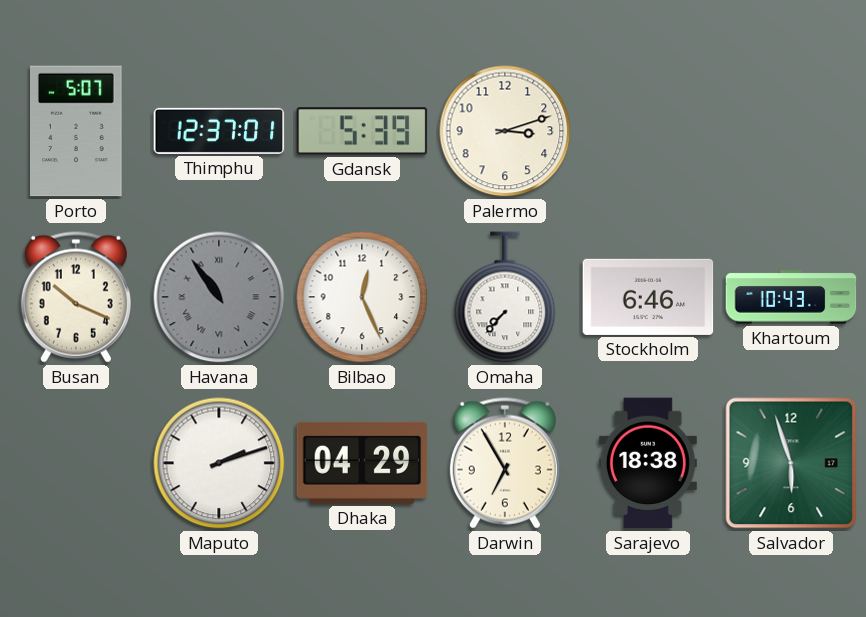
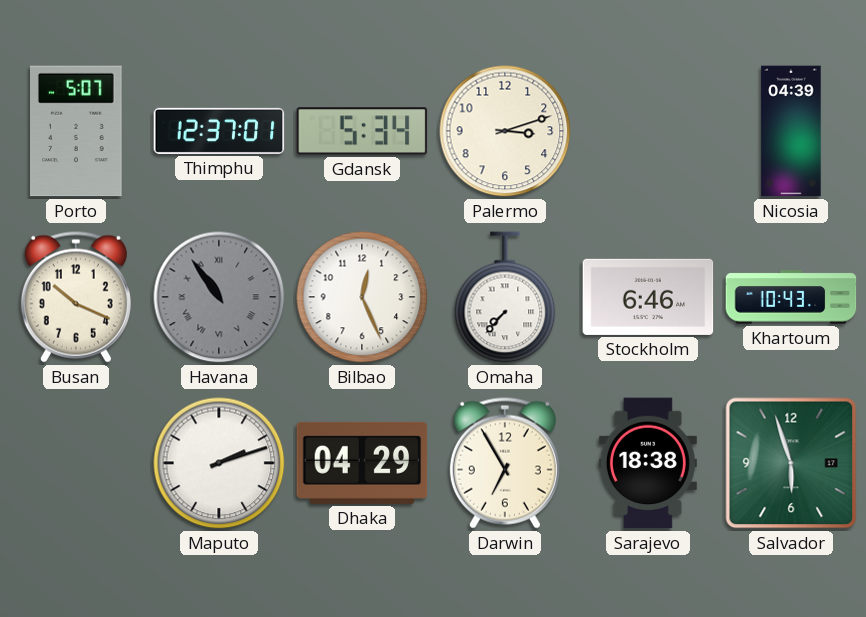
Gdansk: 5:39 -> 5:34 (362, 131)
Nicosia: none -> 04:39 (791, 131)
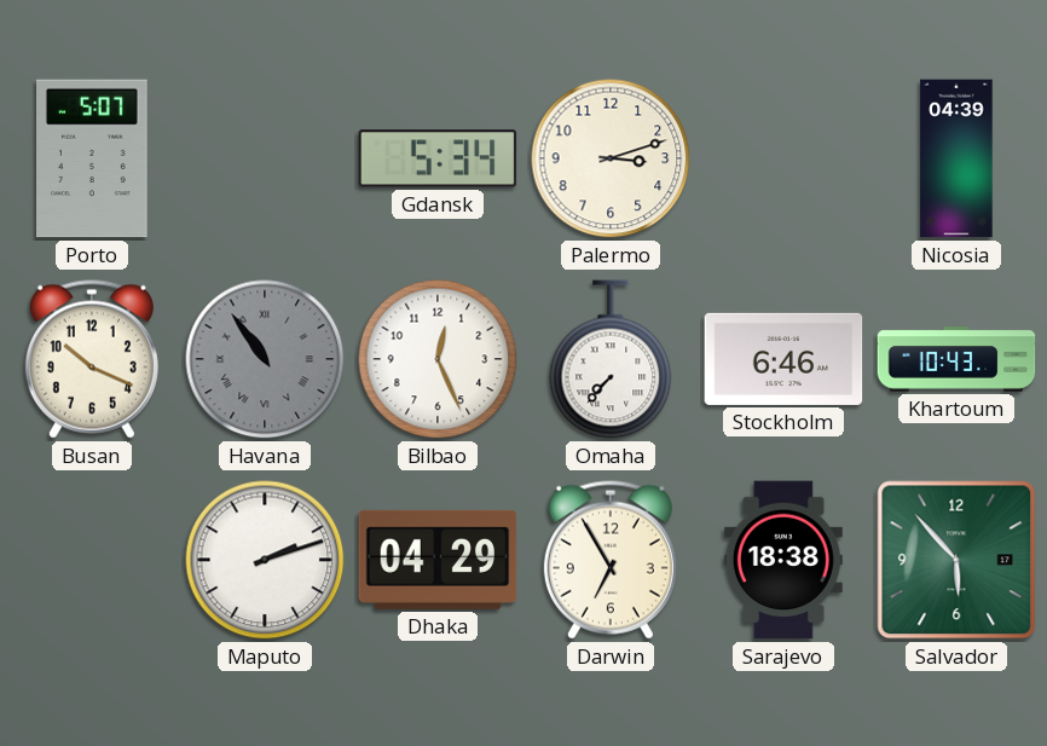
Thimphu: 12:37 -> none (219, 131)
Salvador: 5:57 -> 5:53 (956, 560)
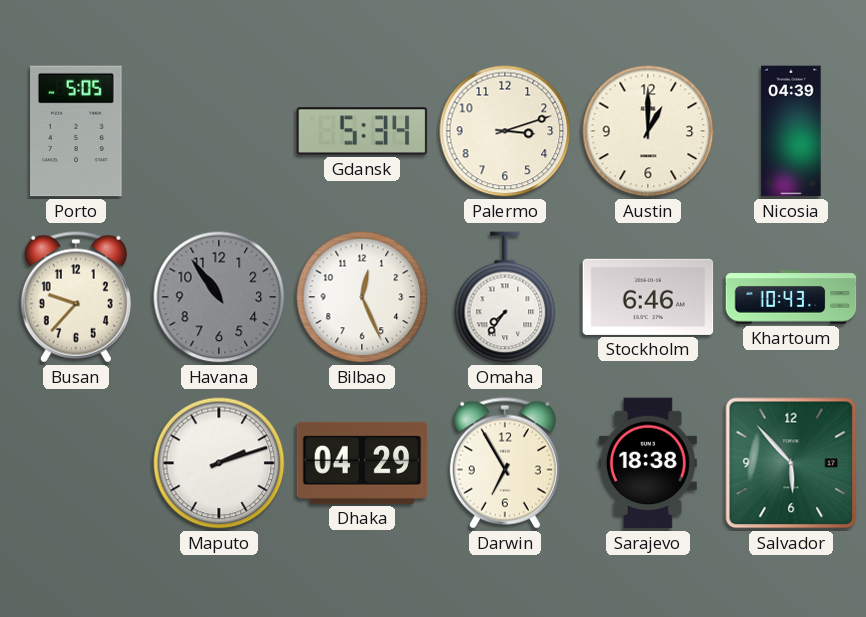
Porto: 5:07 -> 5:05 (77, 131)
Austin: none -> 1:00 (648, 131)
Busan: 10:19 -> 9:37 (76, 297)
Havana numerals: Roman -> Arabic (219, 297)
Omaha: 7:37 -> 7:36 (505, 297)
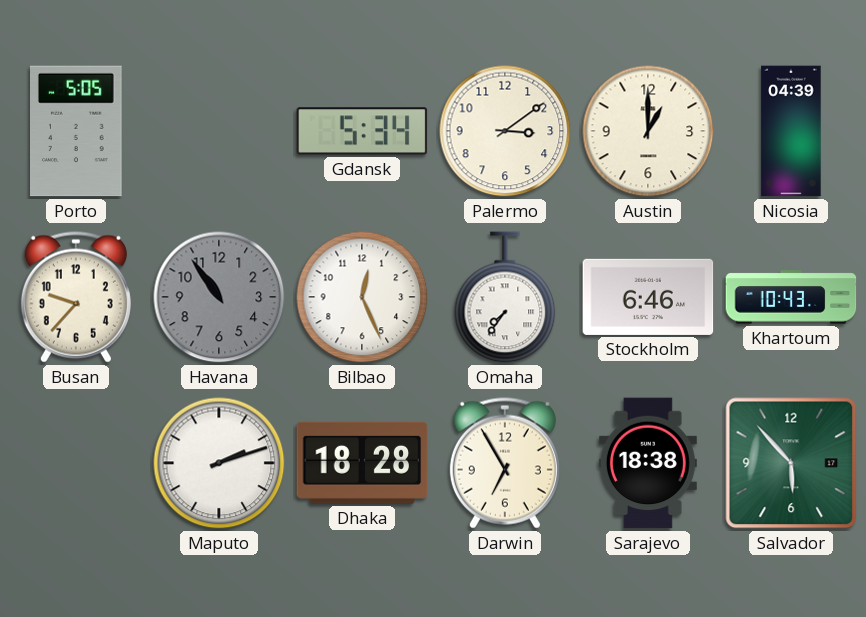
Palermo: 3:12 -> 3:09 (505, 131)
Dhaka: 04:29 -> 18:28 (362, 463)
